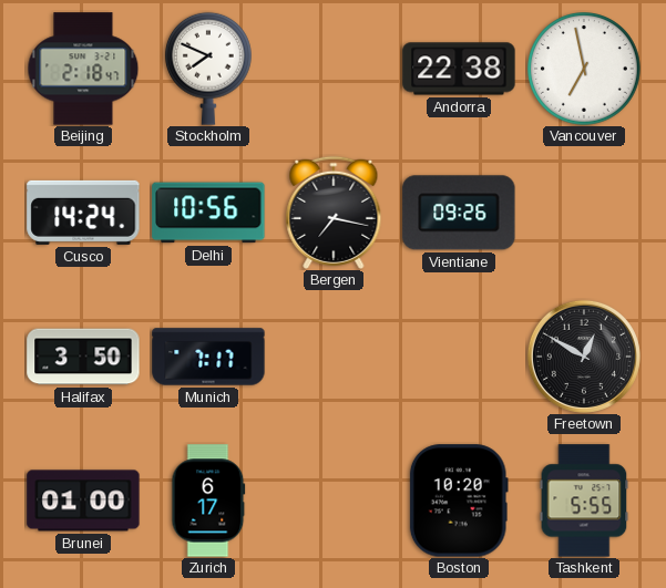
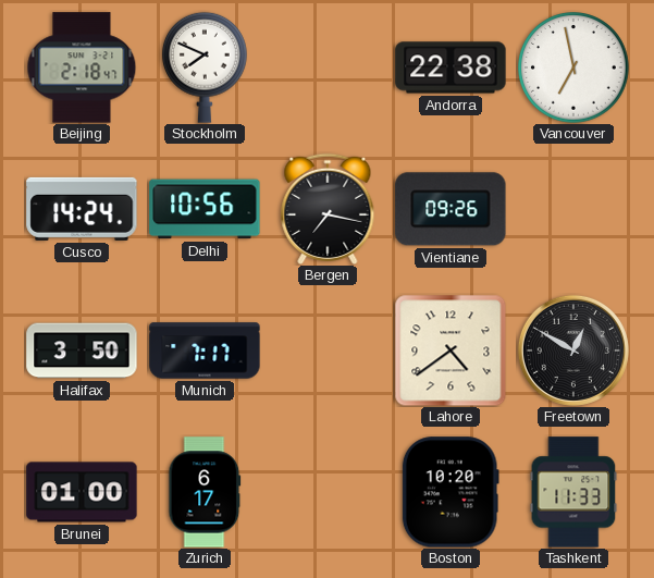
Lahore: none -> 4:39 (451, 351)
Tashkent: 5:55 -> 11:33 (573, 492)
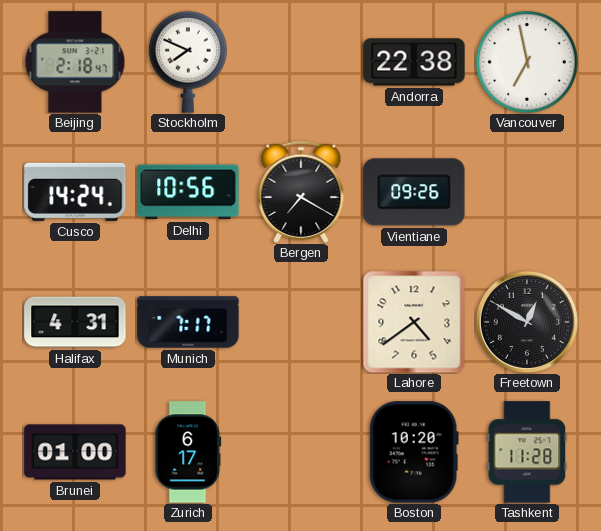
Bergen: 7:17 -> 7:20 (301, 192)
Halifax: 3:50 -> 4:31 (75, 322)
Tashkent: 11:33 -> 11:28 (527, 452)
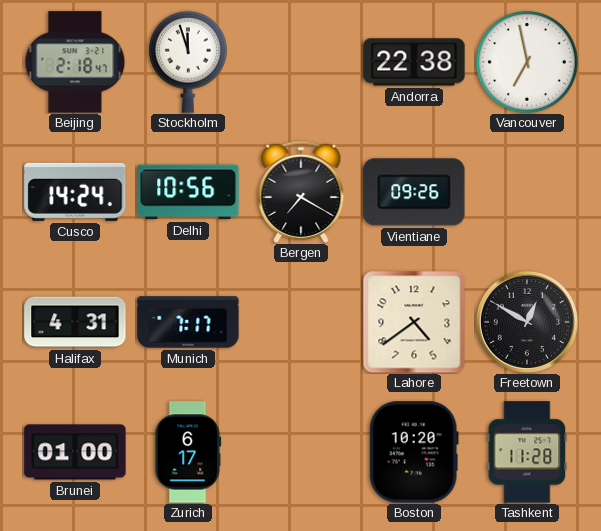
Stockholm: 7:49 -> 11:57 (189, 62)
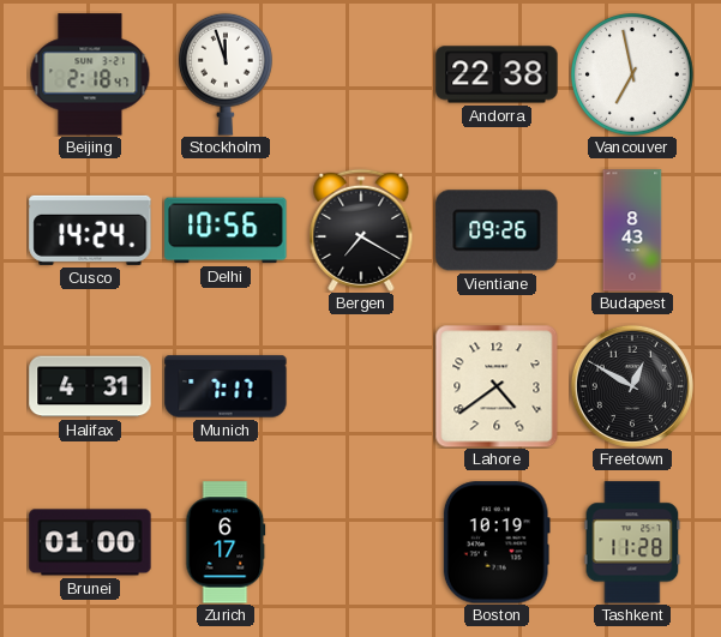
Budapest: none -> 8:43 (632, 230)
Boston: 10:20 -> 10:19 (497, 542)
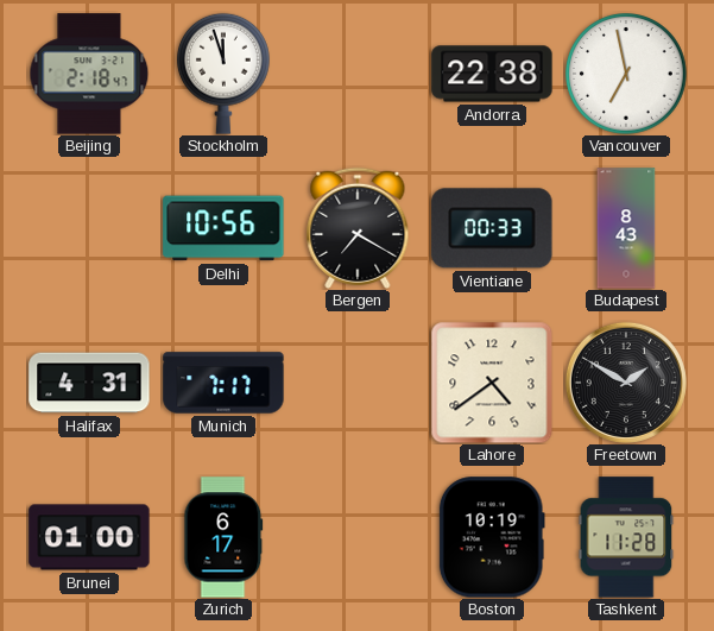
Cusco: 14:24 -> none (90, 230)
Vientiane: 09:26 -> 00:33 (492, 228)
Freetown: 12:50 -> 1:50 (626, 383)
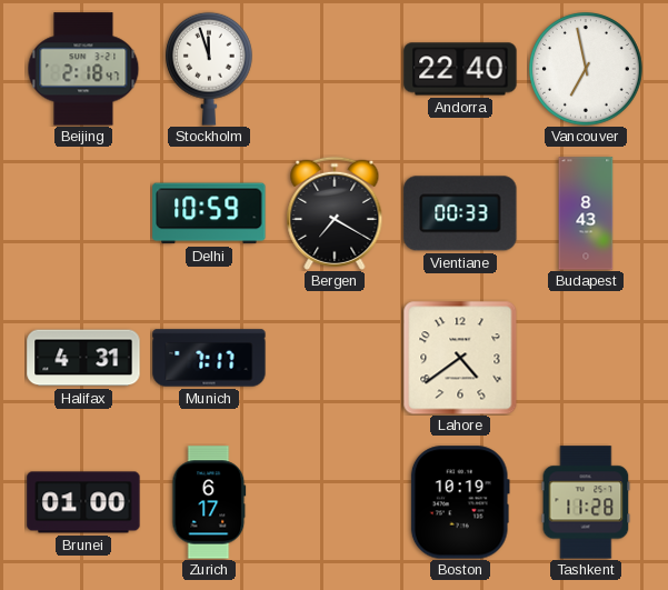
Andorra: 22:38 -> 22:40 (460, 69)
Delhi: 10:56 -> 10:59 (209, 213)
Freetown: 1:50 -> none (626, 383)
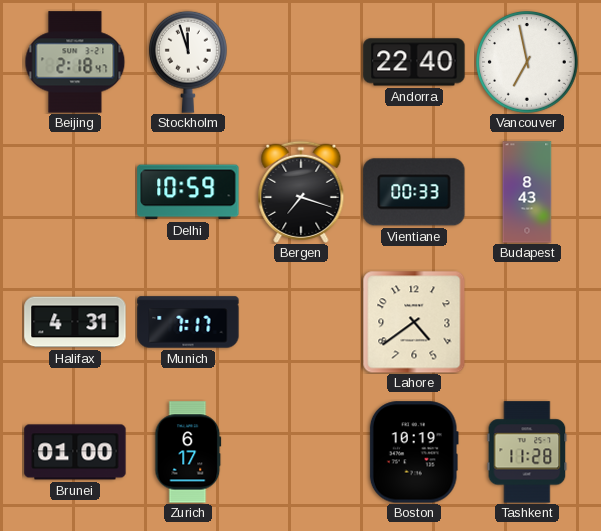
Bergen: 7:20 -> 7:18 (301, 192)
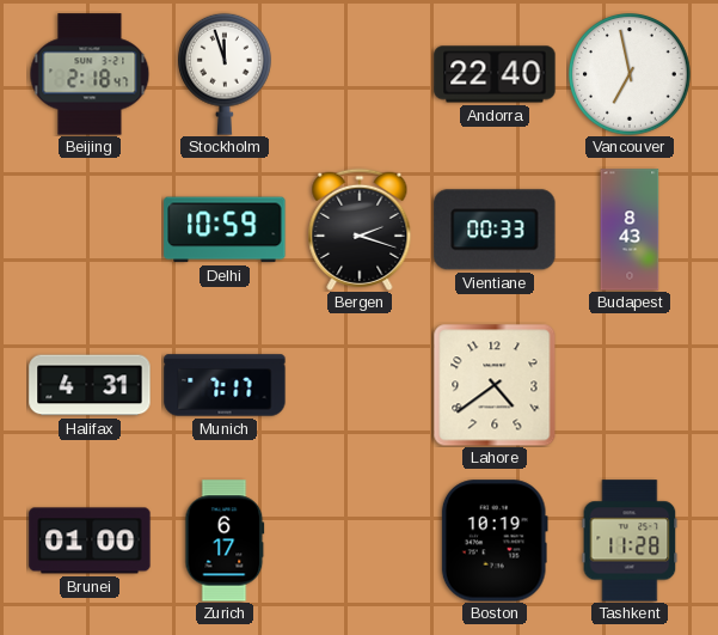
Bergen: 7:18 -> 2:18 (360, 230)
